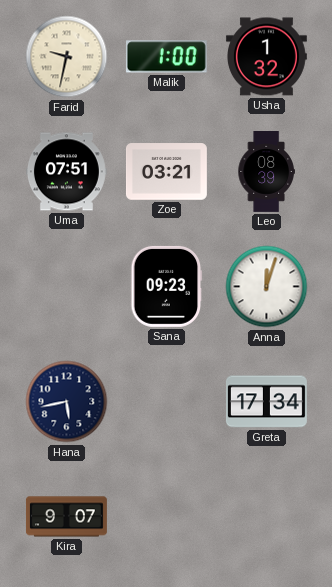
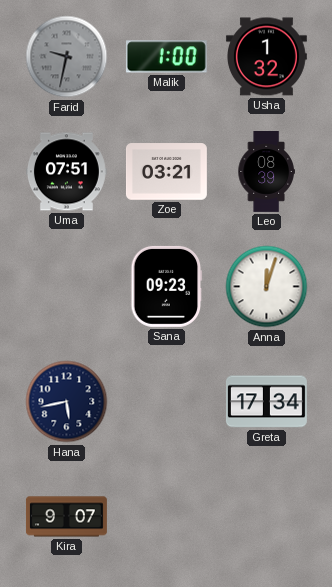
Farid dial: cream -> grey (67, 57)
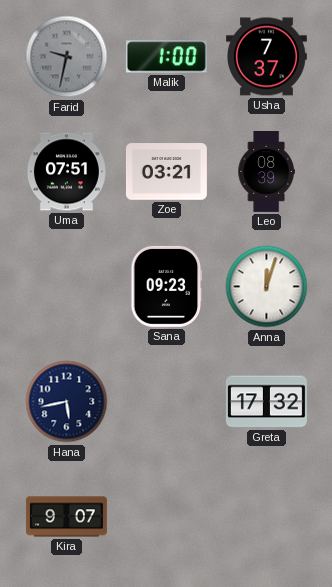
Usha: 1:32 -> 7:37 (266, 57)
Greta: 17:34 -> 17:32 (266, 402)
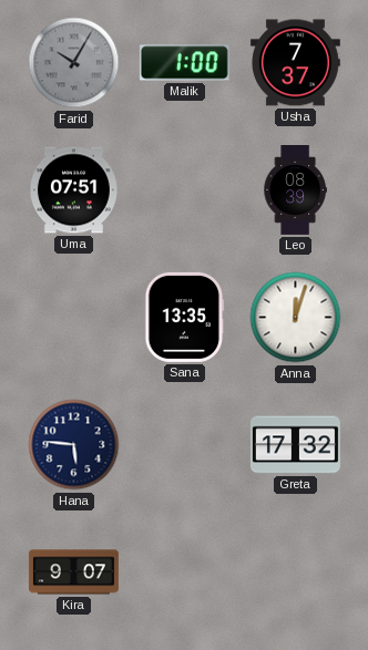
Farid: 9:32 -> 10:05 (74, 63)
Zoe: 03:21 -> none (166, 172)
Sana: 09:23 -> 13:35 (185, 317)
Hana: 5:43 -> 5:46 (74, 445)
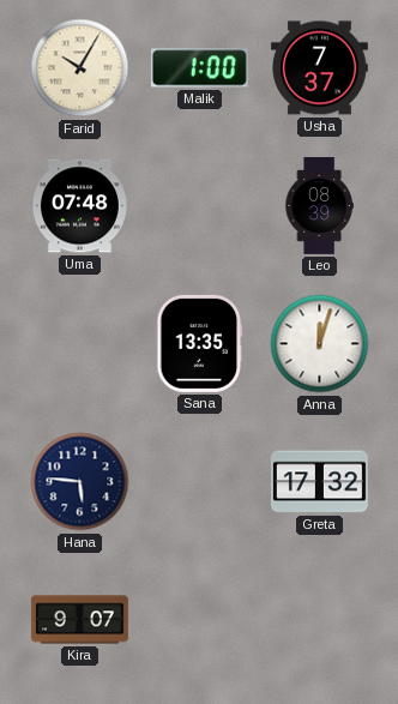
Farid dial: grey -> cream (80, 68)
Uma: 07:51 -> 07:48 (79, 206)
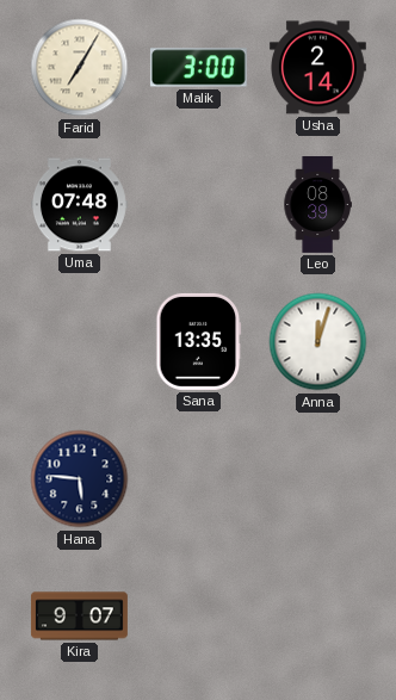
Farid: 10:05 -> 7:05 (80, 68)
Malik: 1:00 -> 3:00 (198, 68)
Usha: 7:37 -> 2:14 (317, 68)
Greta: 17:32 -> none (319, 482)
